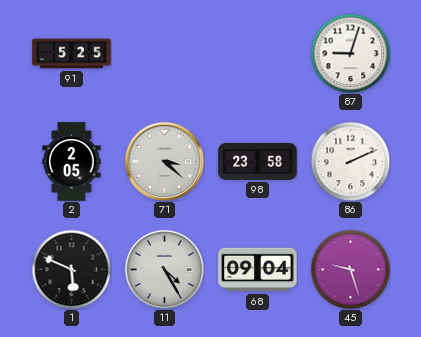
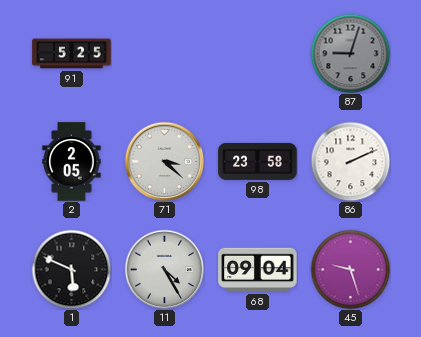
87 dial: white -> grey (350, 53)
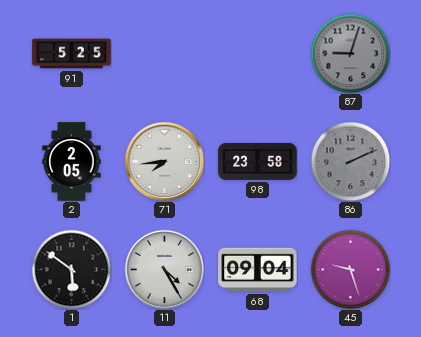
71: 3:22 -> 7:44 (164, 161)
86 dial: white -> grey (350, 161)
1: 5:49 -> 5:51 (71, 269)
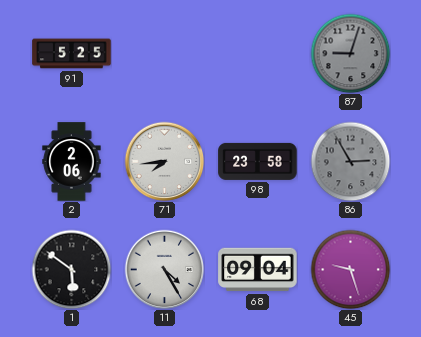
2: 2:05 -> 2:06 (72, 162)
86: 2:11 -> 2:55 (350, 161)
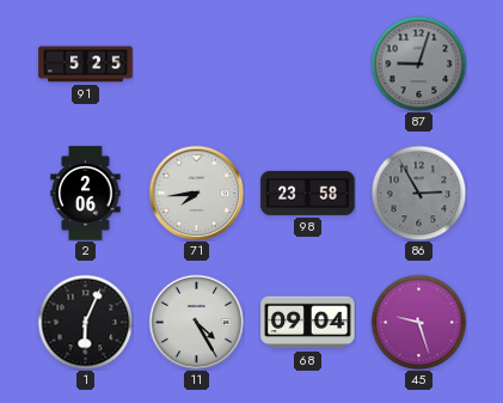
1: 5:51 -> 6:04 (85, 322)
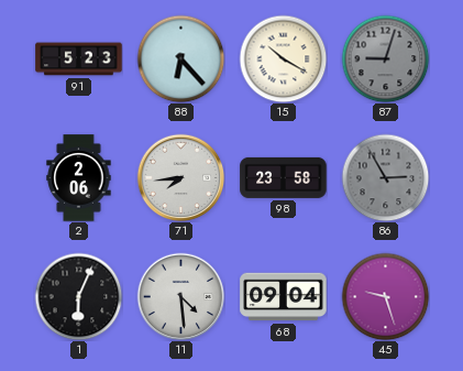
91: 5:25 -> 5:23 (79, 59)
88: none -> 6:23 (180, 58)
15: none -> 10:20 (283, 58)
11: 4:25 -> 4:29 (180, 296)
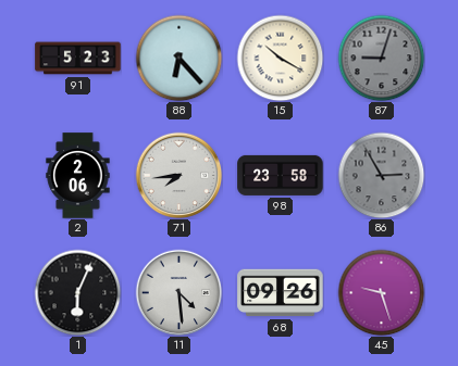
68: 09:04 -> 09:26 (281, 293)
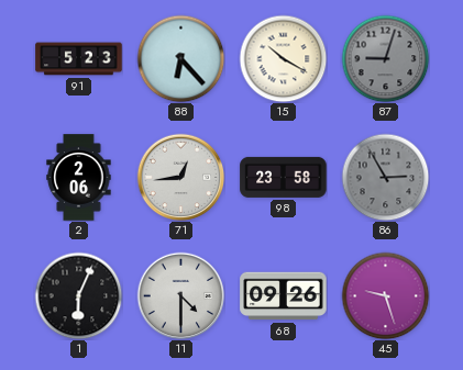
71: 7:44 -> 12:44 (180, 177)
11: 4:29 -> 4:30 (180, 295)
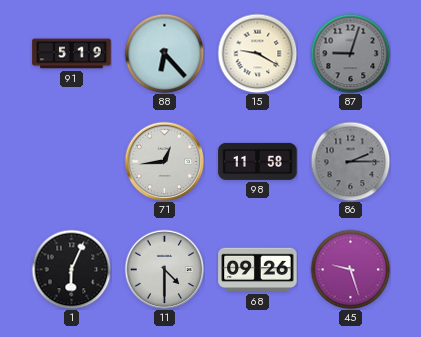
91: 5:23 -> 5:19 (72, 54)
15: 10:20 -> 9:20 (257, 53)
2: 2:06 -> none (79, 178)
98: 23:58 -> 11:58 (258, 161)
86: 2:55 -> 2:15 (350, 161)
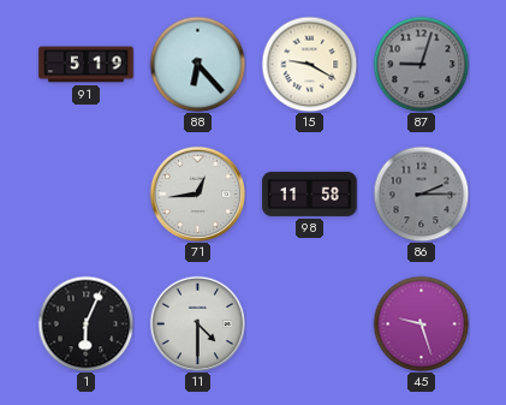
68: 09:26 -> none (258, 270)
